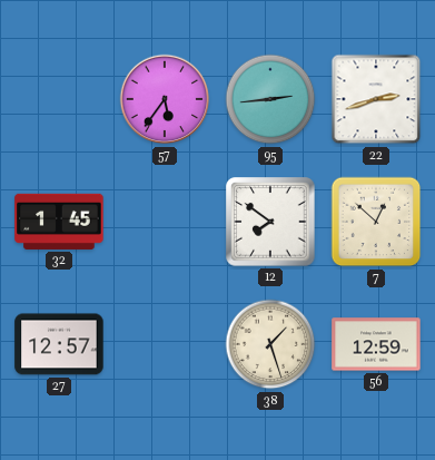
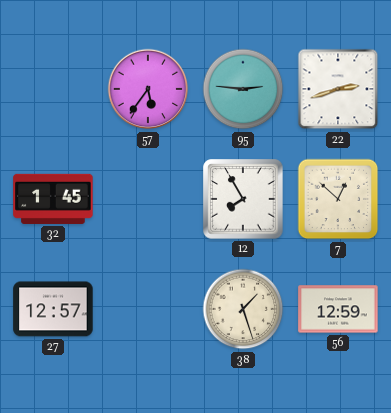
95: 2:44 -> 2:46 (243, 89)
12: 7:51 -> 7:55 (243, 199)
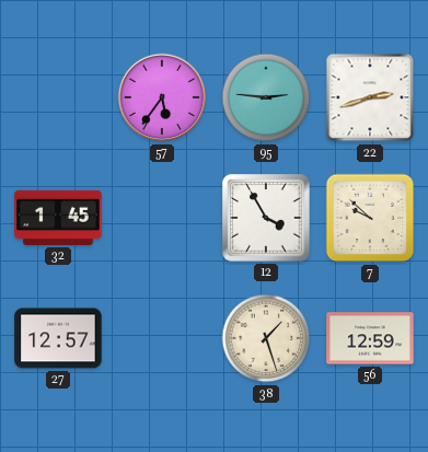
12: 7:55 -> 3:55 (266, 218)
7: 12:52 -> 9:52 (370, 218)
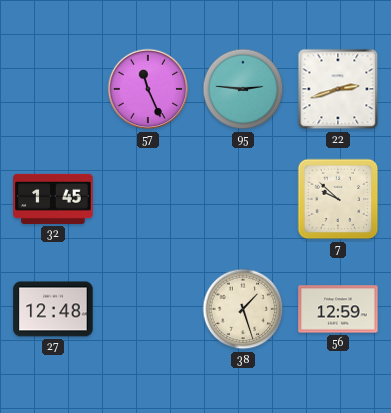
57: 5:36 -> 11:26 (148, 89)
12: 3:55 -> none (266, 218)
27: 12:57 -> 12:48 (53, 309)
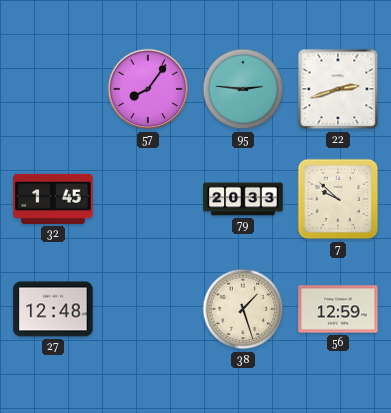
57: 11:26 -> 8:06 (148, 89)
79: none -> 20:33 (243, 199)
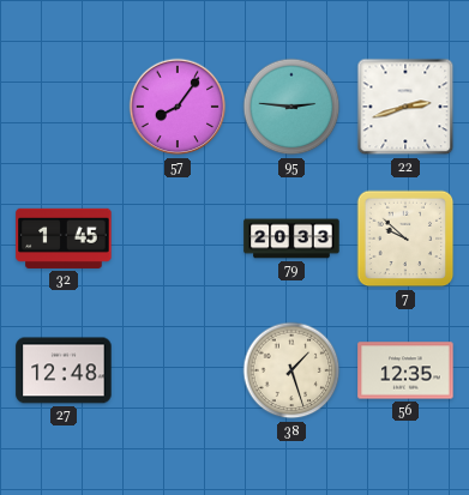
56: 12:59 -> 12:35 (405, 370)
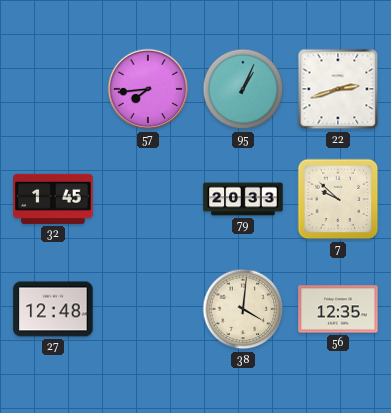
57: 8:06 -> 7:44 (148, 89)
95: 2:46 -> 1:04 (243, 89)
38: 1:27 -> 4:01 (243, 309)
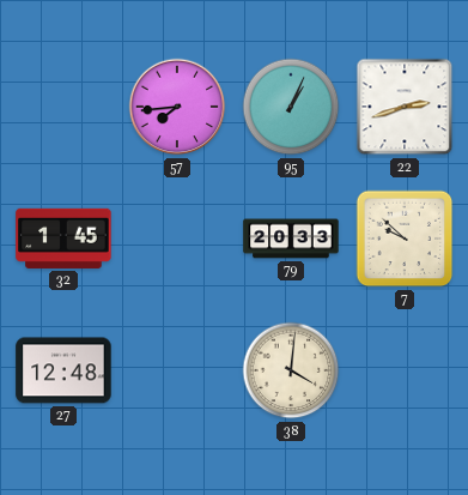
56: 12:35 -> none (338, 309)
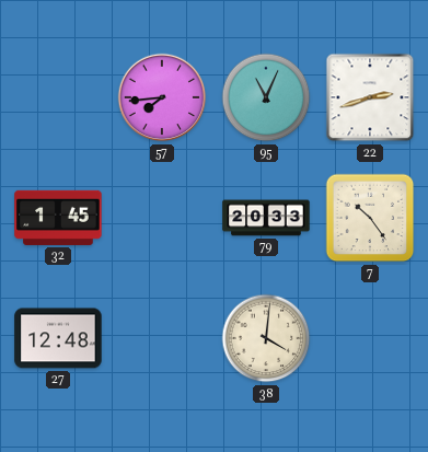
95: 1:04 -> 11:04 (266, 97)
7: 9:52 -> 10:24 (370, 218)
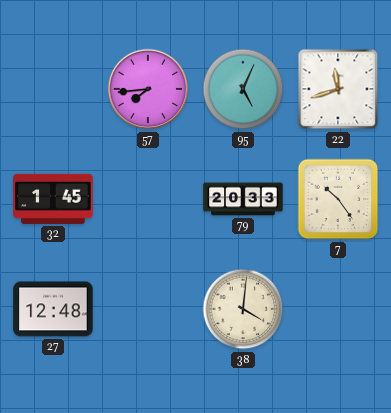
95: 11:04 -> 5:04 (243, 89)
22: 2:42 -> 11:42 (338, 89)
